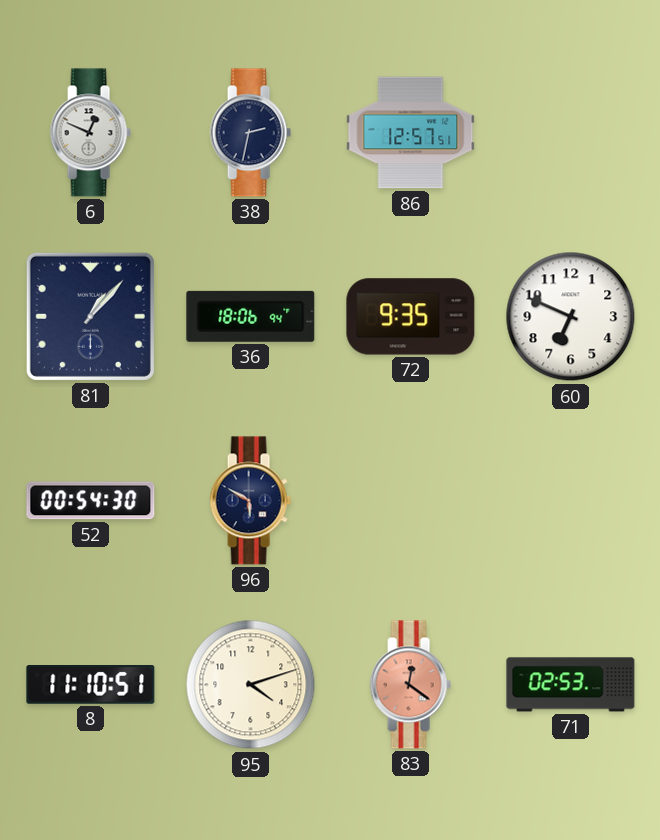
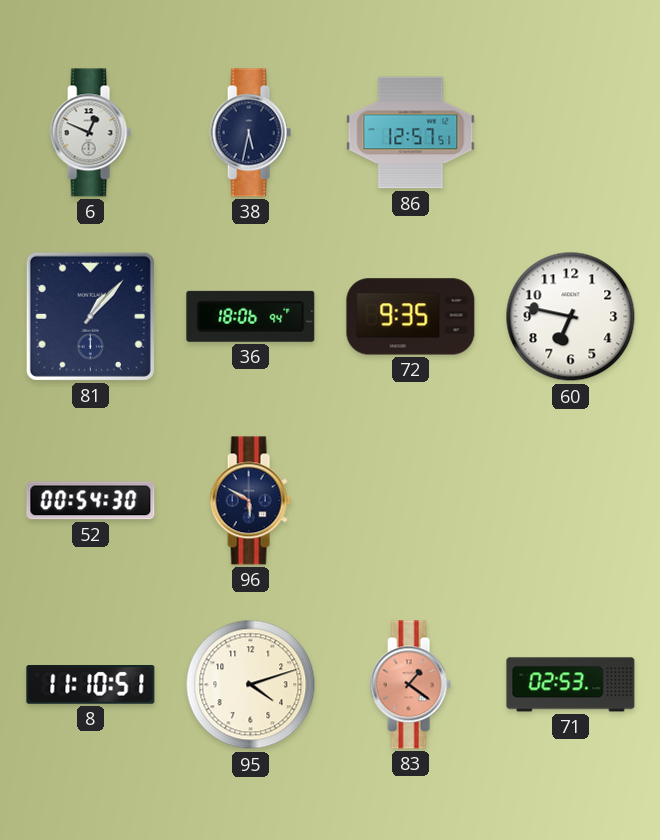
38: 2:32 -> 5:32 (250, 133)
60: 6:49 -> 6:47 (571, 317)
83: 12:21 -> 1:21 (410, 685)
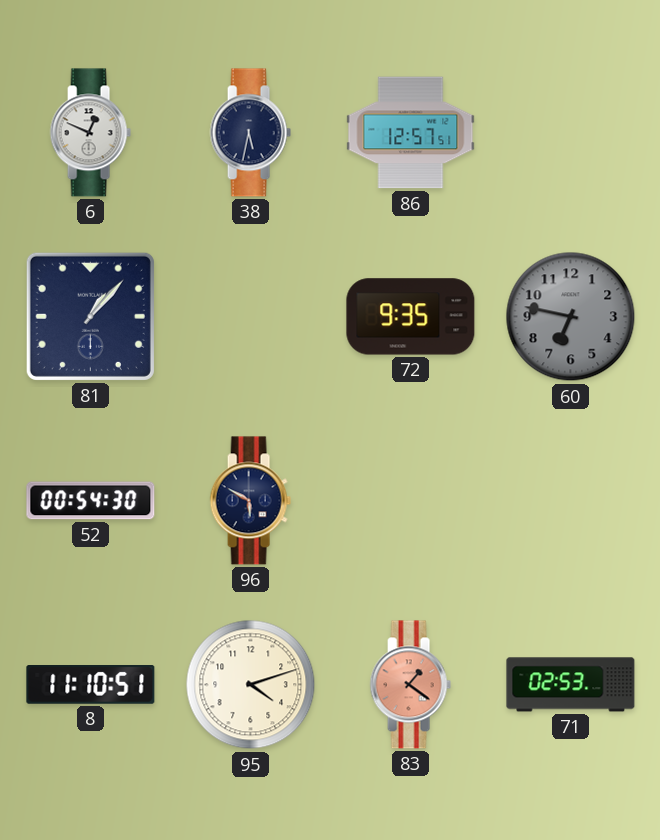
36: 18:06 -> none (251, 316)
60 dial: white -> grey (571, 317)
